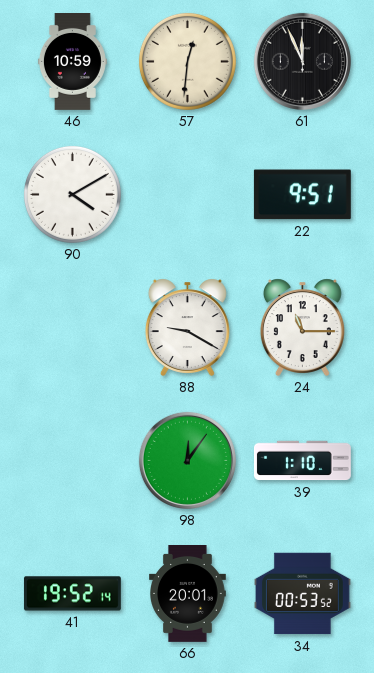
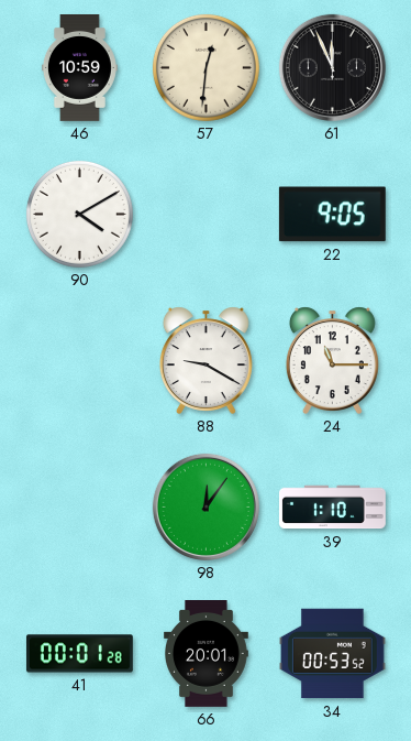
22: 9:51 -> 9:05 (332, 215)
41: 19:52 -> 00:01 (79, 654)
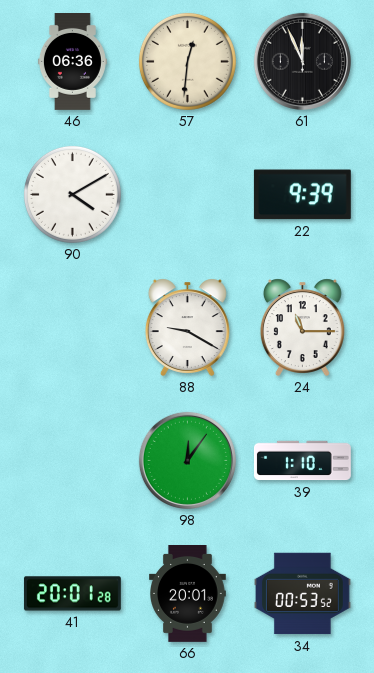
46: 10:59 -> 06:36 (72, 62)
22: 9:05 -> 9:39 (302, 195)
41: 00:01 -> 20:01 (72, 594)
